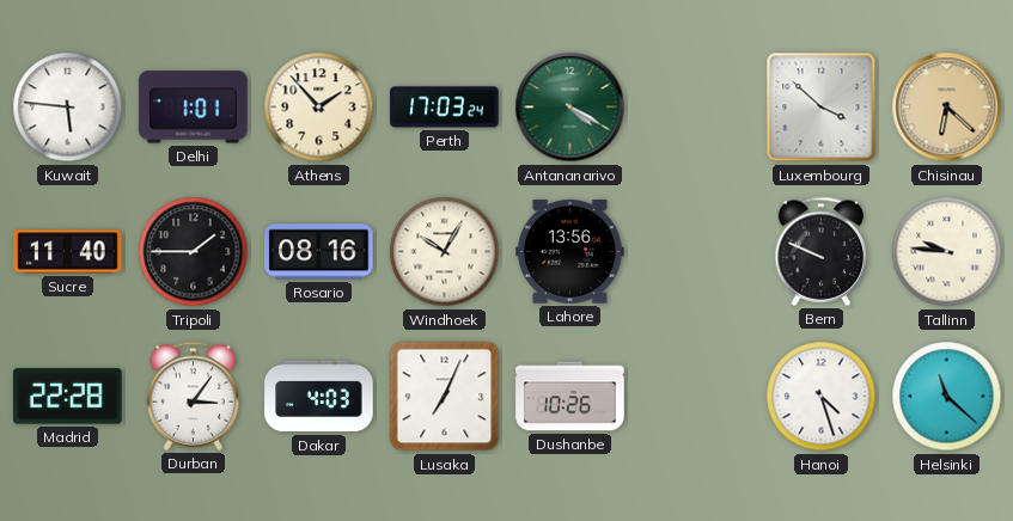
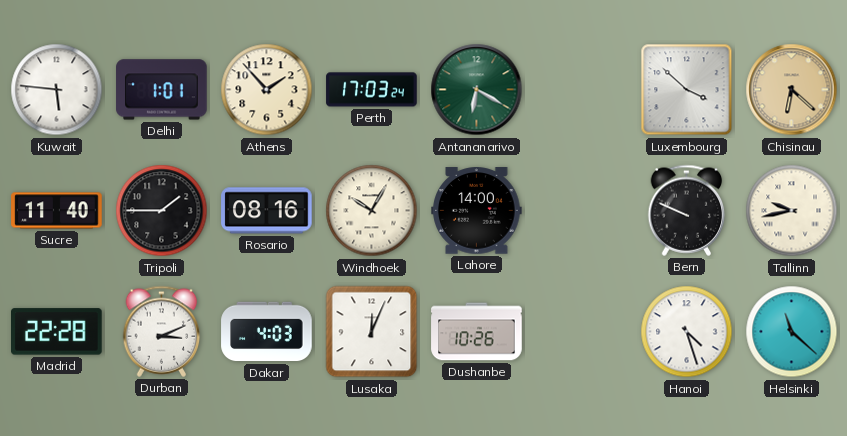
Antananarivo: 4:20 -> 6:20 (477, 90)
Lahore: 13:56 -> 14:00 (477, 211)
Tallinn: 9:46 -> 9:43 (792, 211)
Durban: 3:06 -> 3:11 (162, 331)
Lusaka: 7:04 -> 12:04 (372, 332)
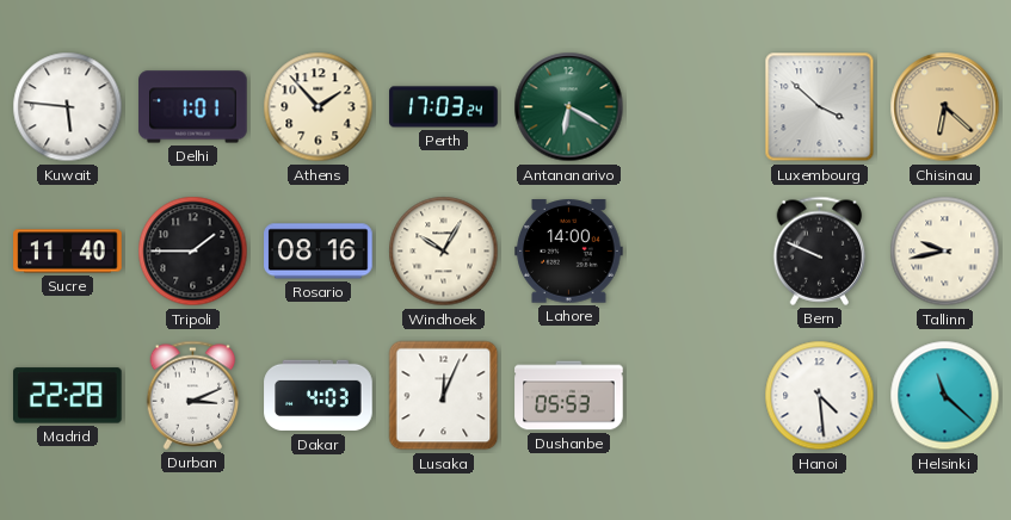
Dushanbe: 10:26 -> 05:53 (569, 396)
Hanoi: 4:27 -> 4:29 (820, 396)
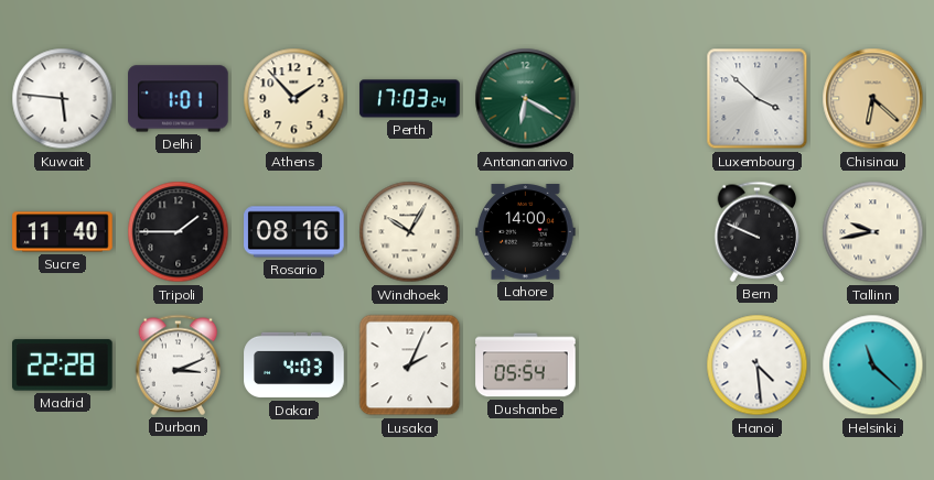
Lusaka: 12:04 -> 2:04 (410, 366)
Dushanbe: 05:53 -> 05:54 (526, 366)
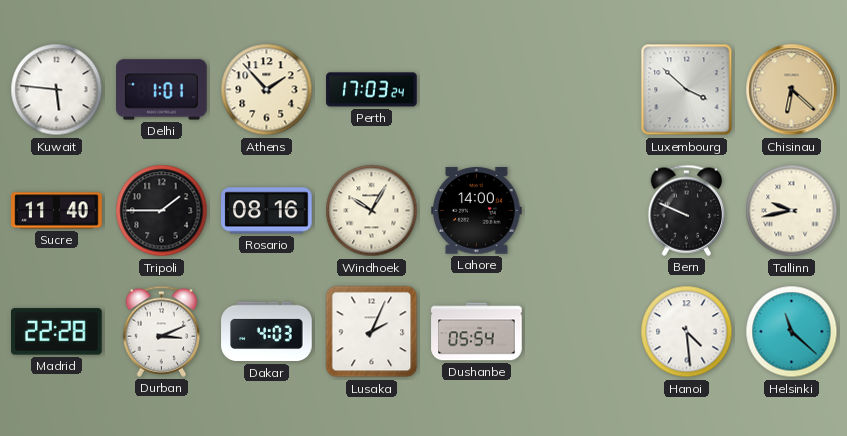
Antananarivo: 6:20 -> none (526, 99)
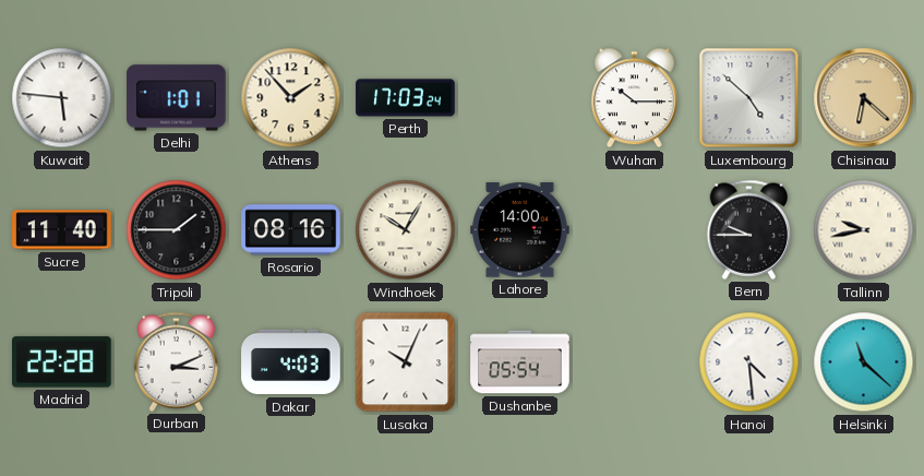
Wuhan: none -> 10:15 (634, 98)
Luxembourg: 3:52 -> 4:52 (749, 98)
Bern: 9:49 -> 9:45 (749, 229)
Lusaka: 2:04 -> 10:04 (406, 362)
